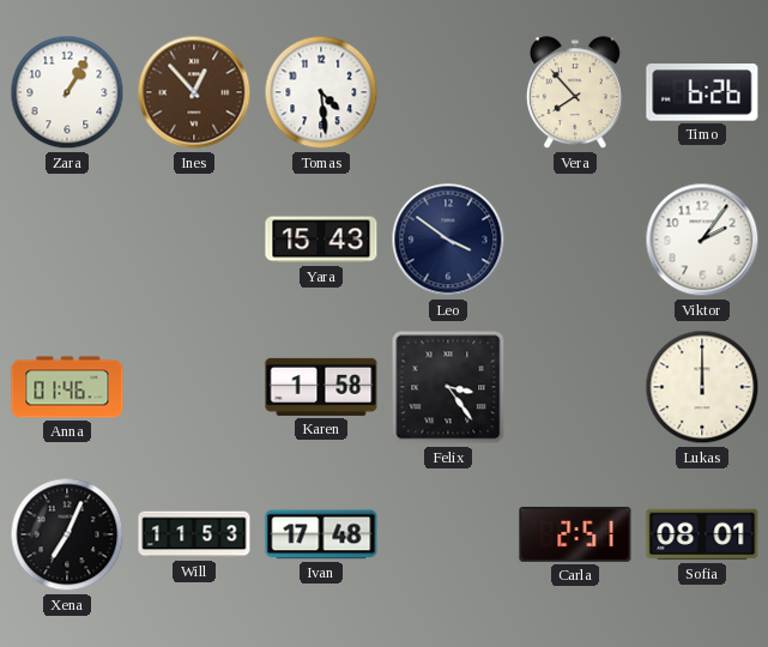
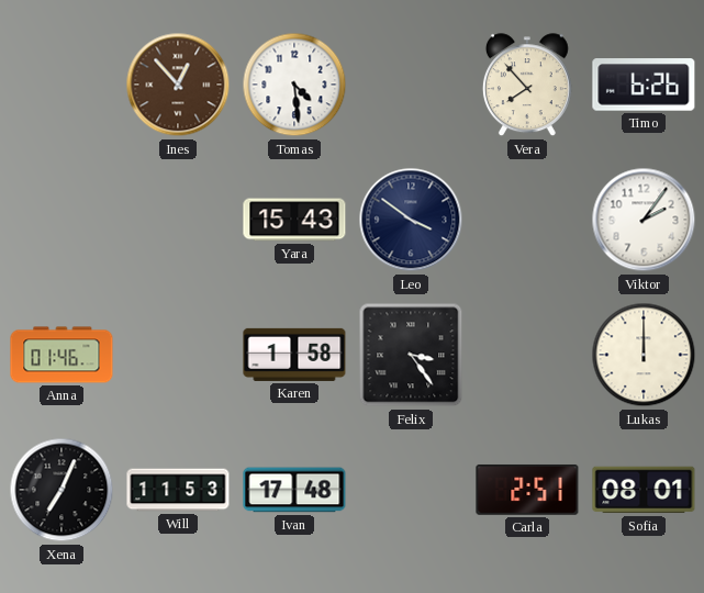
Zara: 1:05 -> none (67, 92)
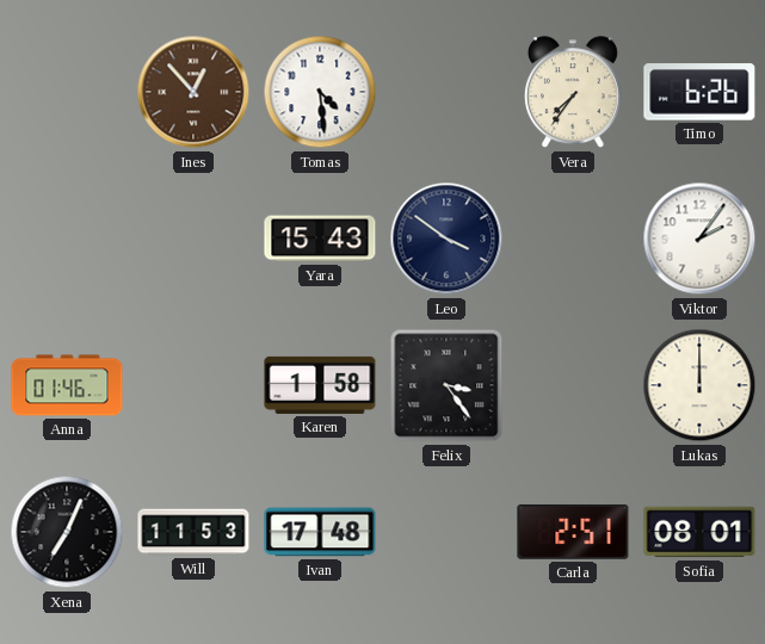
Vera: 7:53 -> 7:36 (573, 93)
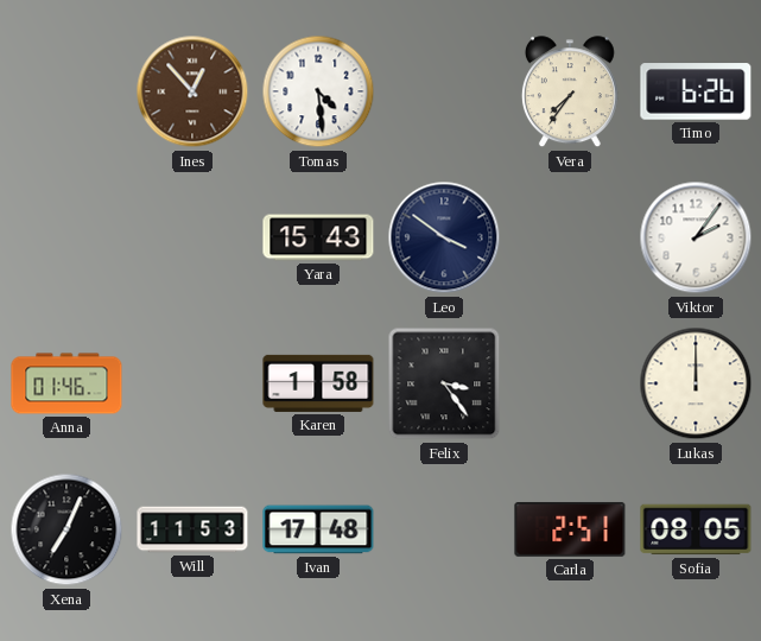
Sofia: 08:01 -> 08:05 (696, 529)
